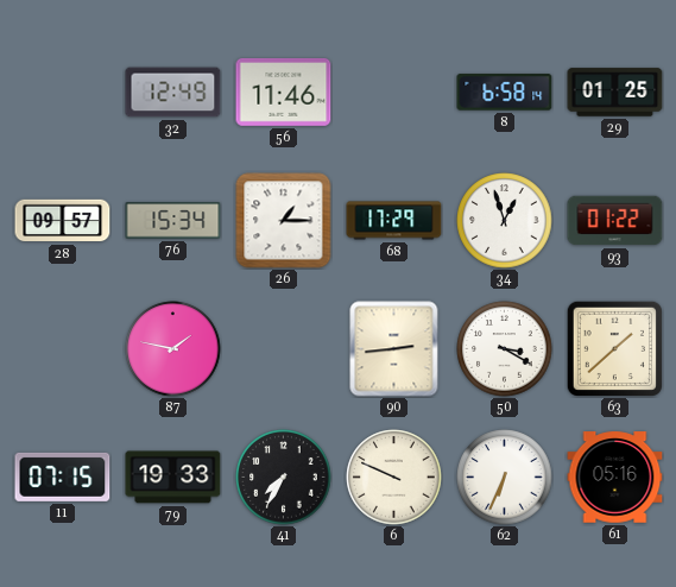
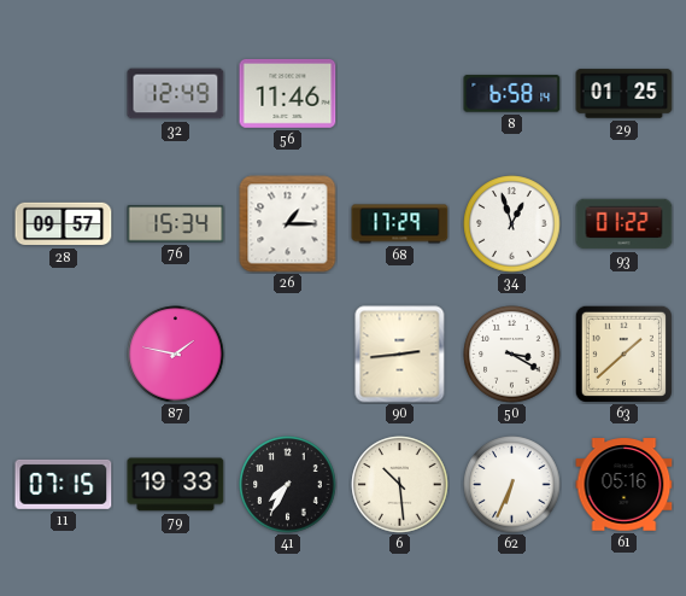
6: 9:49 -> 10:29 (400, 485)
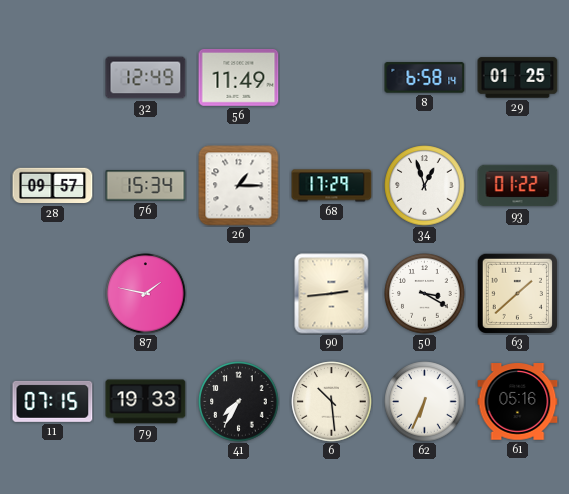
56: 11:46 -> 11:49 (239, 77)
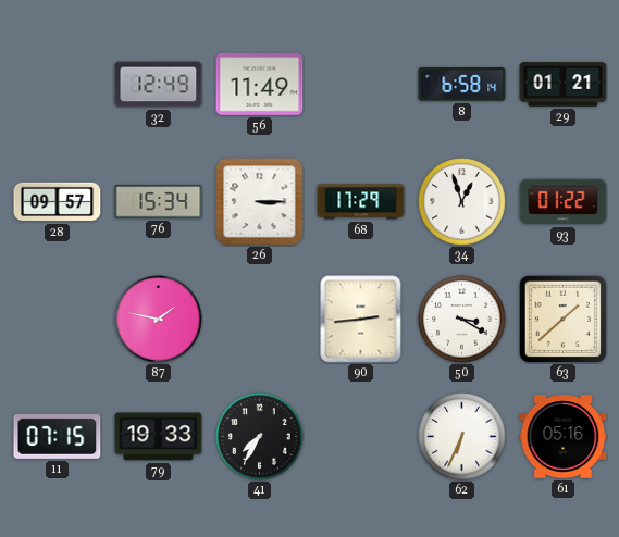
29: 01:25 -> 01:21 (564, 85)
26: 1:15 -> 3:15 (260, 202)
6: 10:29 -> none (332, 402)
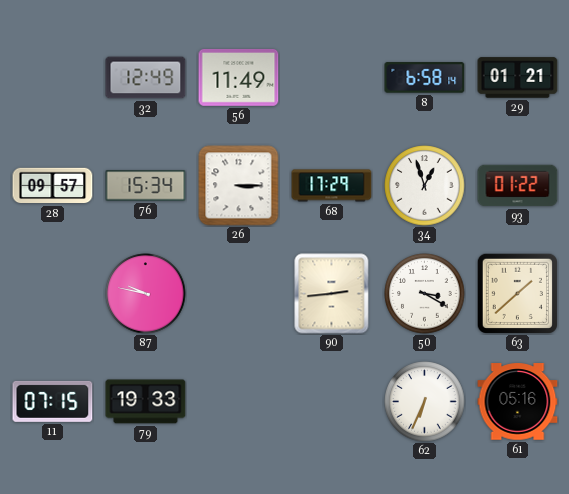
87: 1:47 -> 9:47 (146, 294)
41: 7:35 -> none (260, 437)
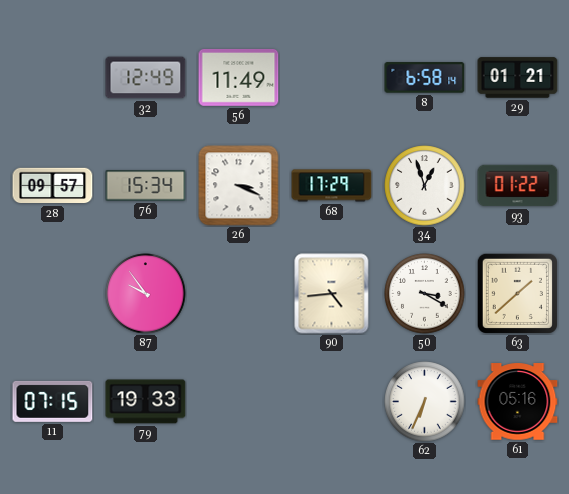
26: 3:15 -> 3:19 (239, 186)
87: 9:47 -> 9:54 (146, 294)
90: 2:44 -> 4:44 (332, 294)
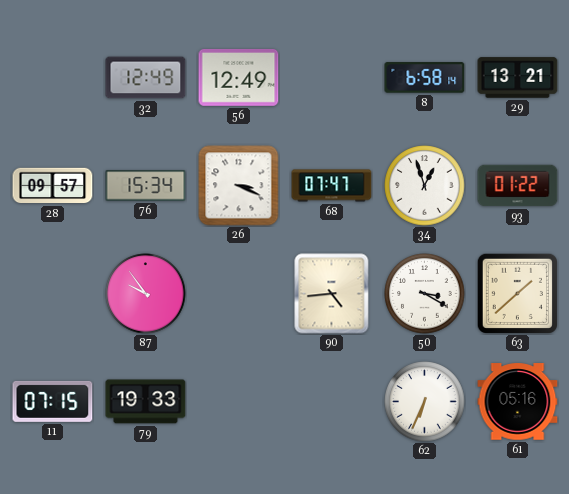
56: 11:49 -> 12:49 (239, 77)
29: 01:21 -> 13:21 (518, 78)
68: 17:29 -> 07:47 (332, 186)
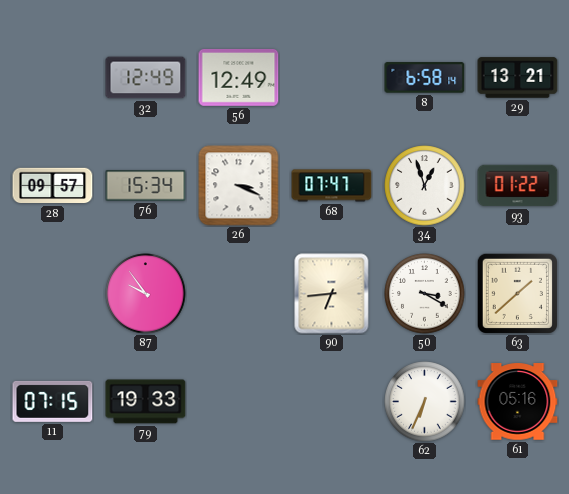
90: 4:44 -> 6:44 (332, 294)
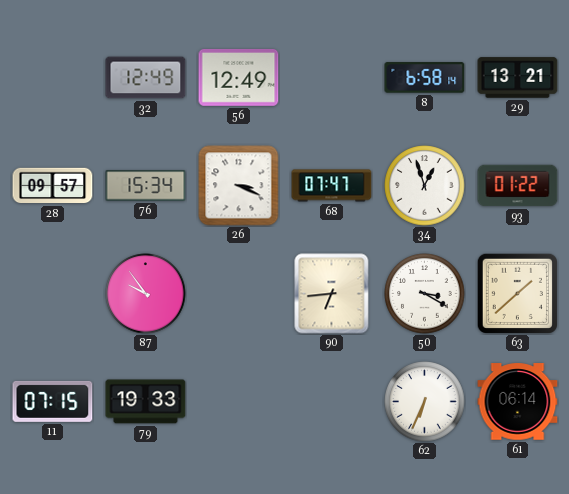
61: 05:16 -> 06:14 (518, 402)
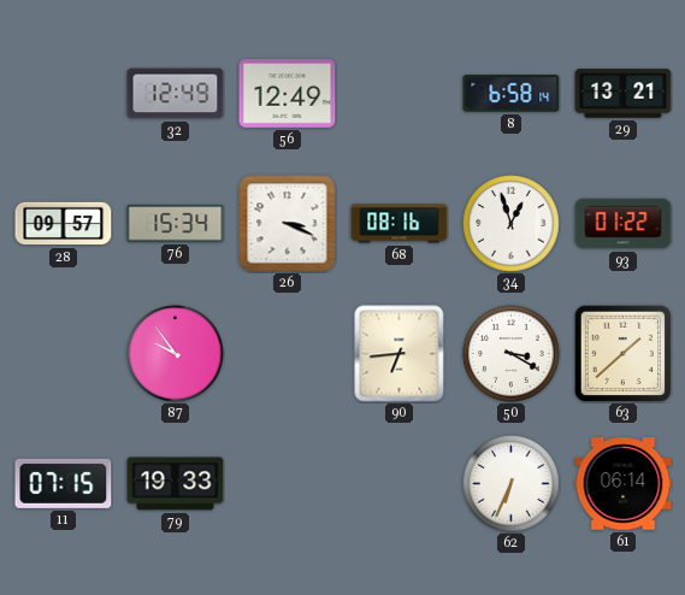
68: 07:47 -> 08:16 (400, 224)
